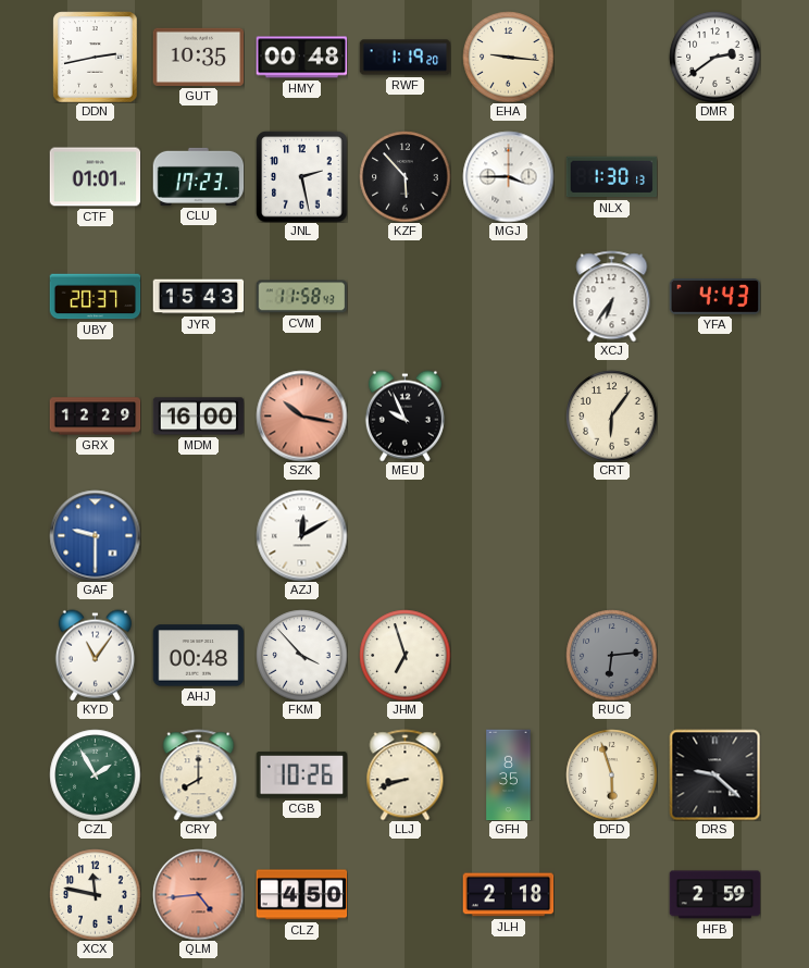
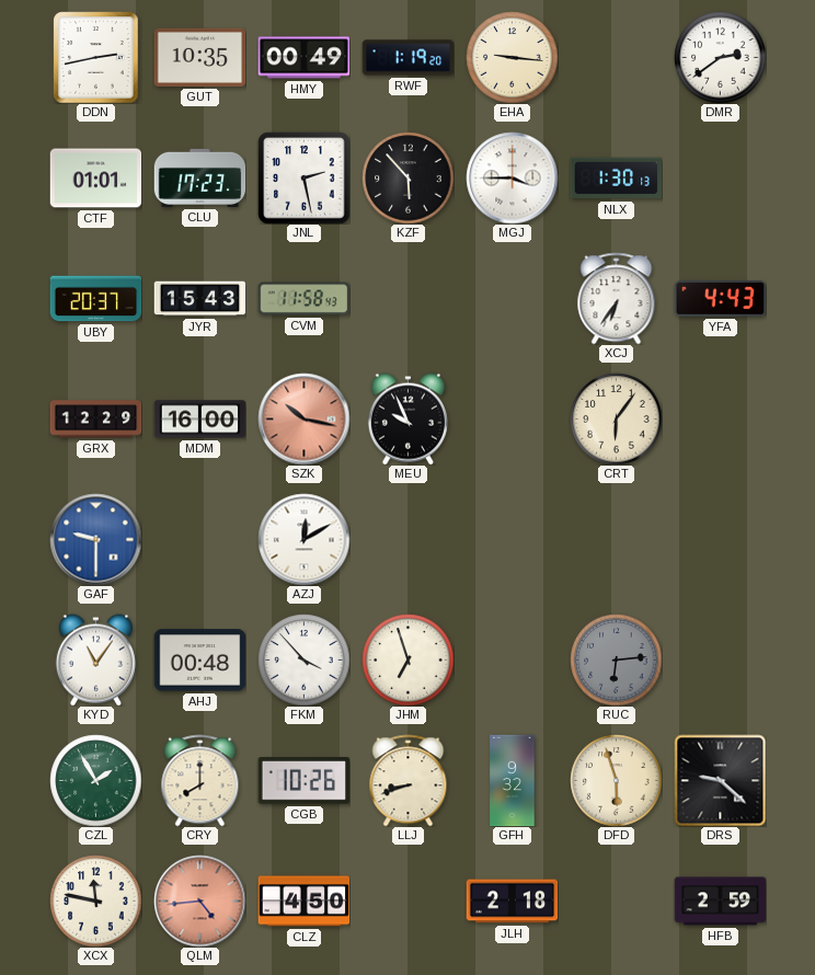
HMY: 00:48 -> 00:49 (303, 58)
GFH: 8:35 -> 9:32 (513, 780)
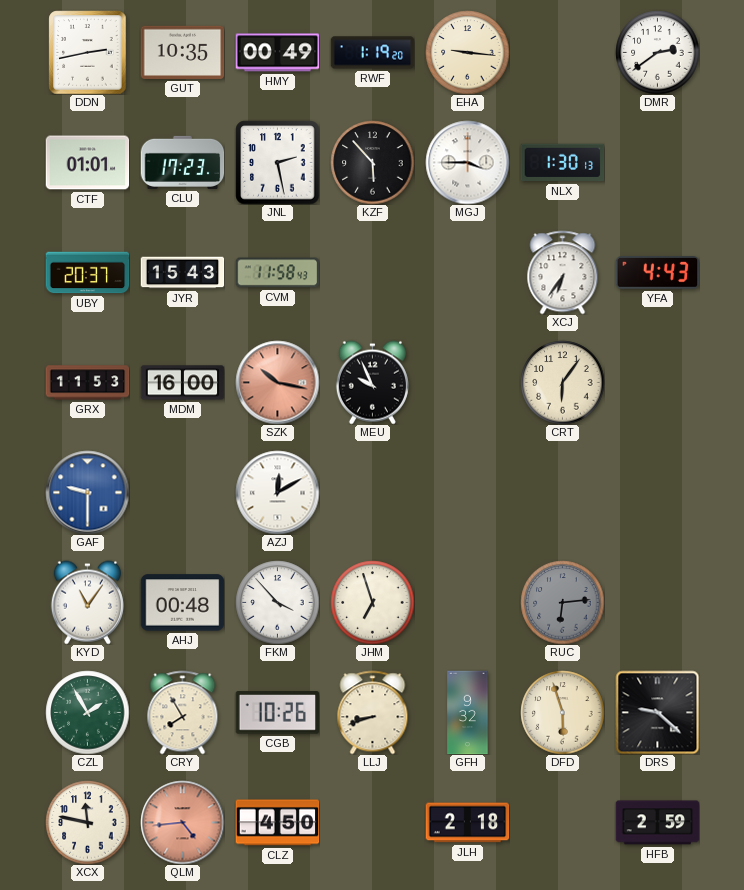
GRX: 12:29 -> 11:53 (87, 383)
CRY: 8:00 -> 7:55 (183, 712)
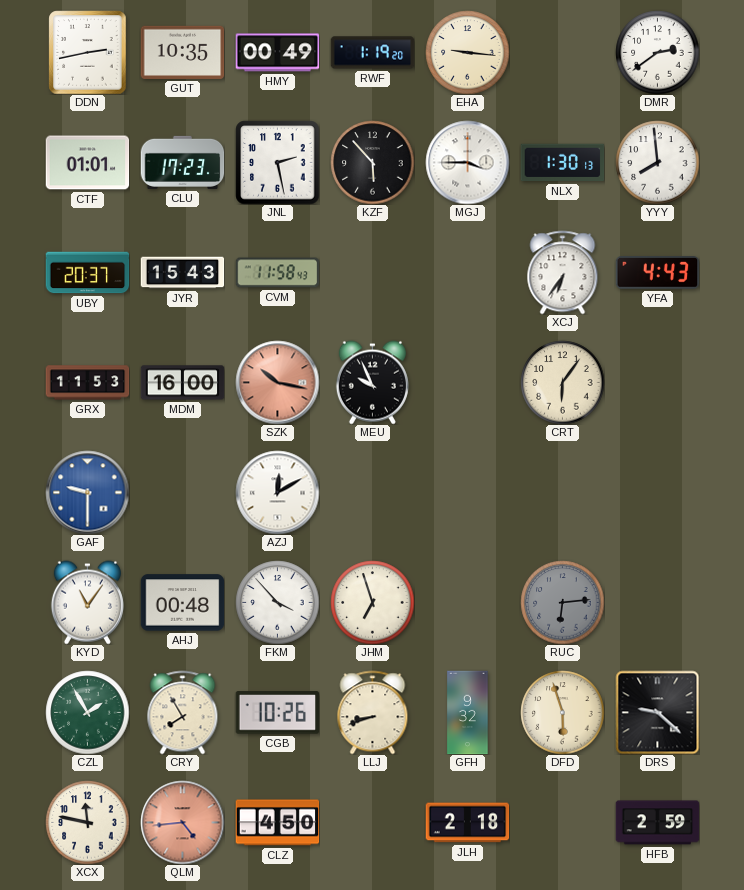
YYY: none -> 7:59 (657, 162)
